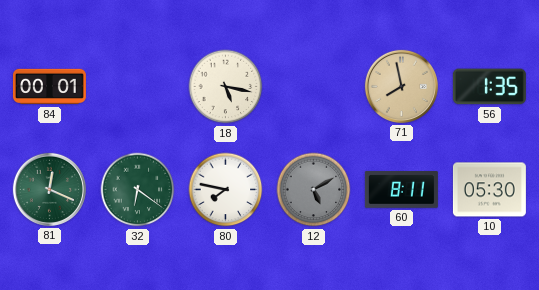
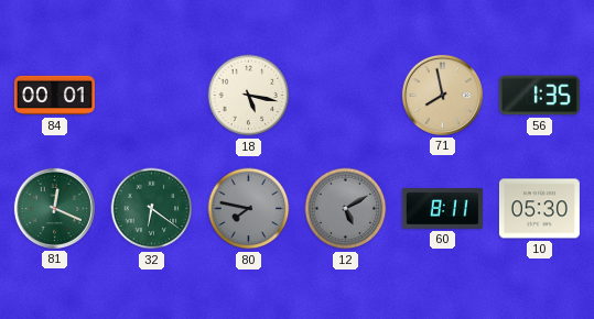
80 dial: white -> grey (249, 209)
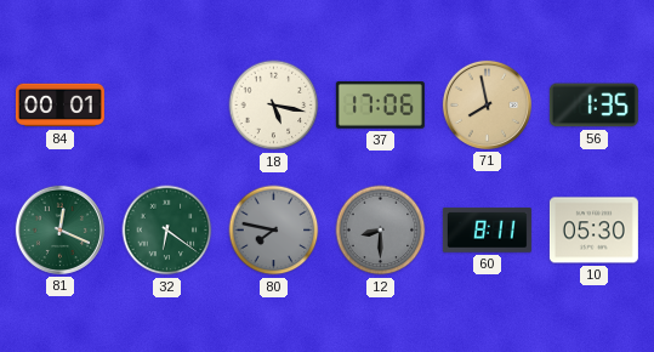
37: none -> 17:06 (380, 106)
12: 5:10 -> 8:30 (381, 231)
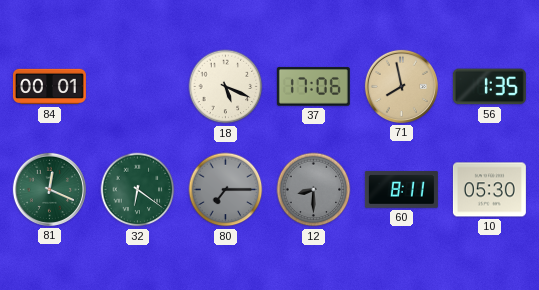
18: 5:17 -> 5:19 (226, 87)
80: 7:47 -> 7:15 (226, 190)
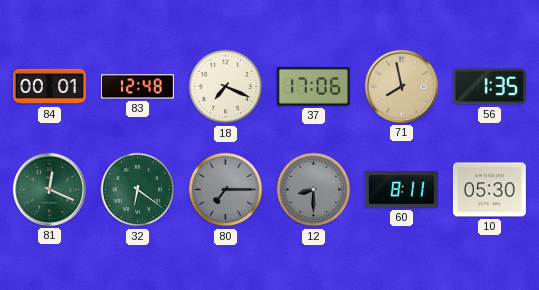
83: none -> 12:48 (137, 87)
18: 5:19 -> 7:19 (226, 87)
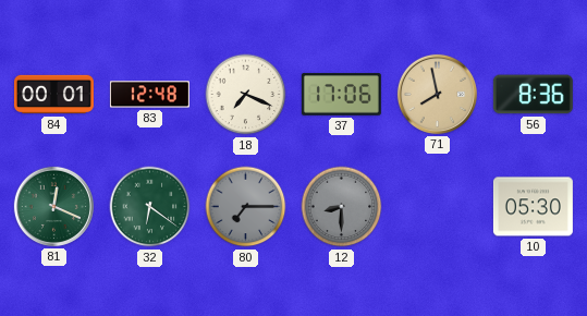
56: 1:35 -> 8:36 (533, 95)
60: 8:11 -> none (401, 190)
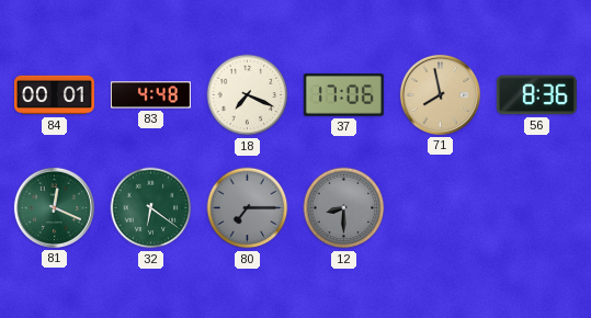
83: 12:48 -> 4:48 (150, 95)
10: 05:30 -> none (533, 207)
